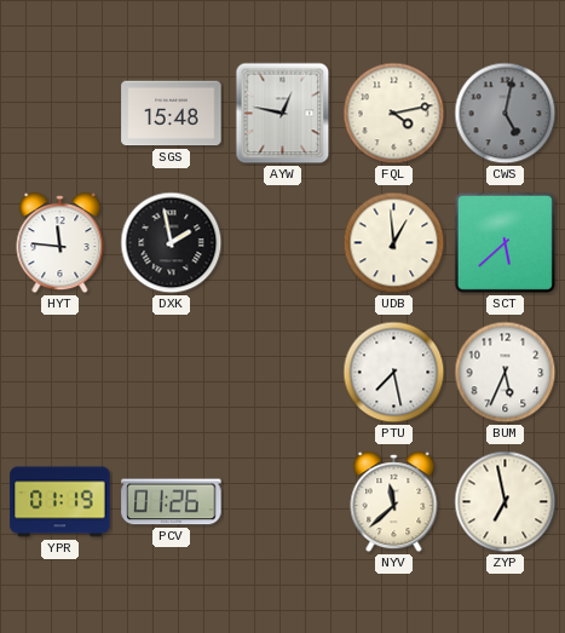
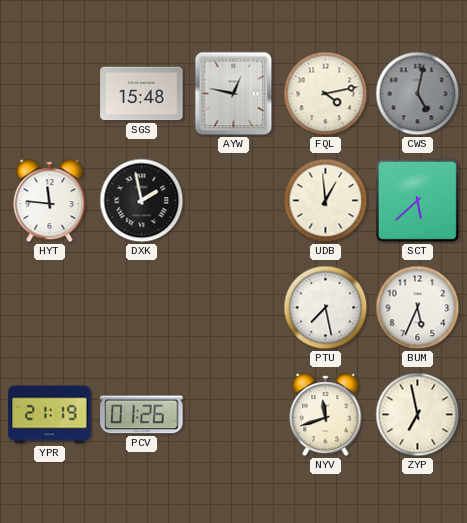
YPR: 01:19 -> 21:19 (50, 415)
NYV: 11:38 -> 11:42 (326, 415)
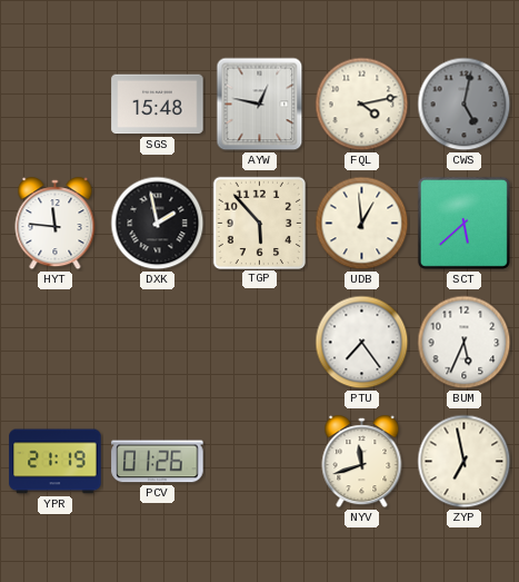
TGP: none -> 5:53 (259, 223)
PTU: 7:28 -> 7:24 (362, 343)
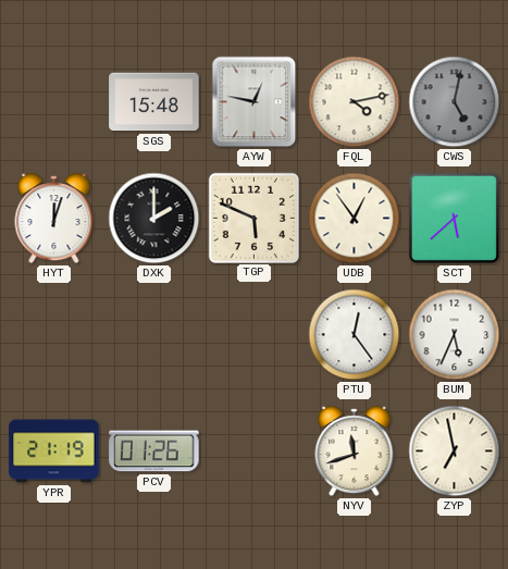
HYT: 11:46 -> 12:03 (54, 219)
DXK: 1:58 -> 2:00 (154, 219)
TGP: 5:53 -> 5:49 (253, 218)
UDB: 12:59 -> 12:54 (355, 219)
PTU: 7:24 -> 12:24 (355, 335)
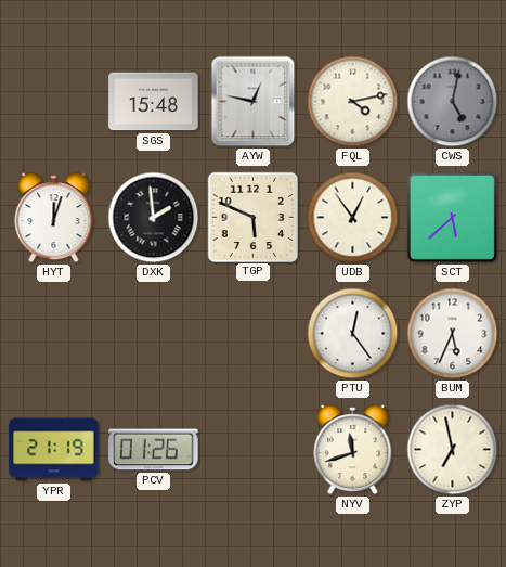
DXK: 2:00 -> 1:59 (154, 218)
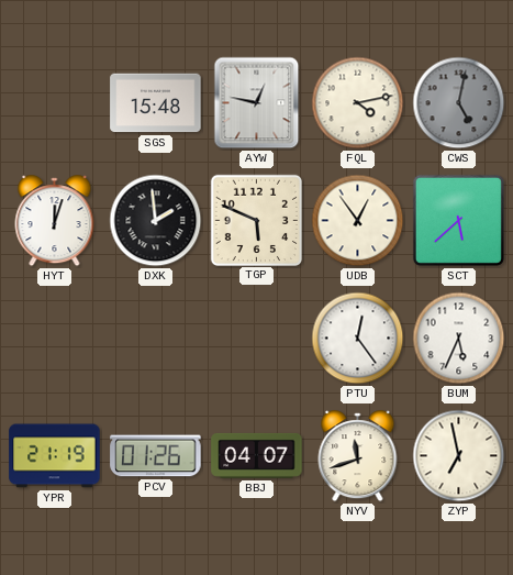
BBJ: none -> 04:07 (257, 455)
